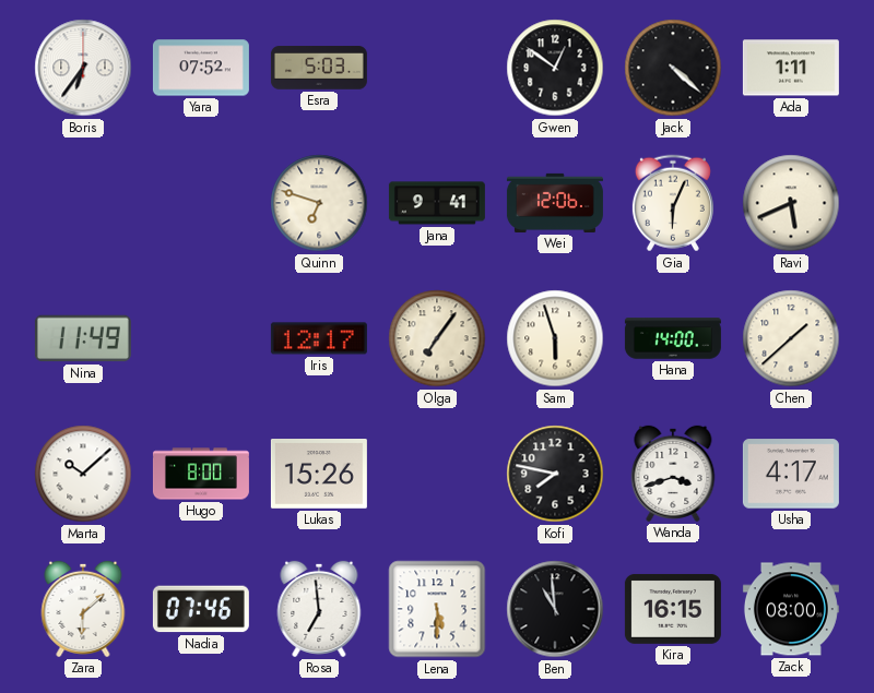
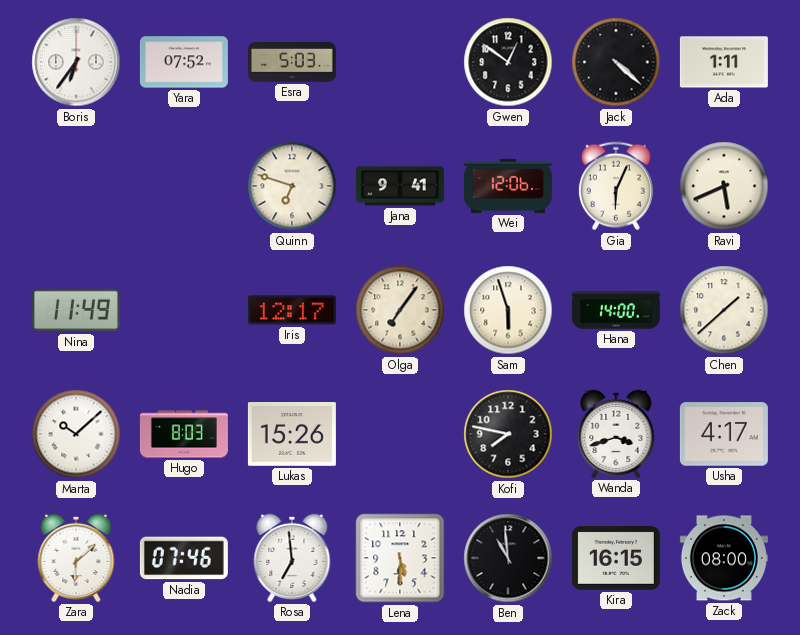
Hugo: 8:00 -> 8:03 (184, 434)
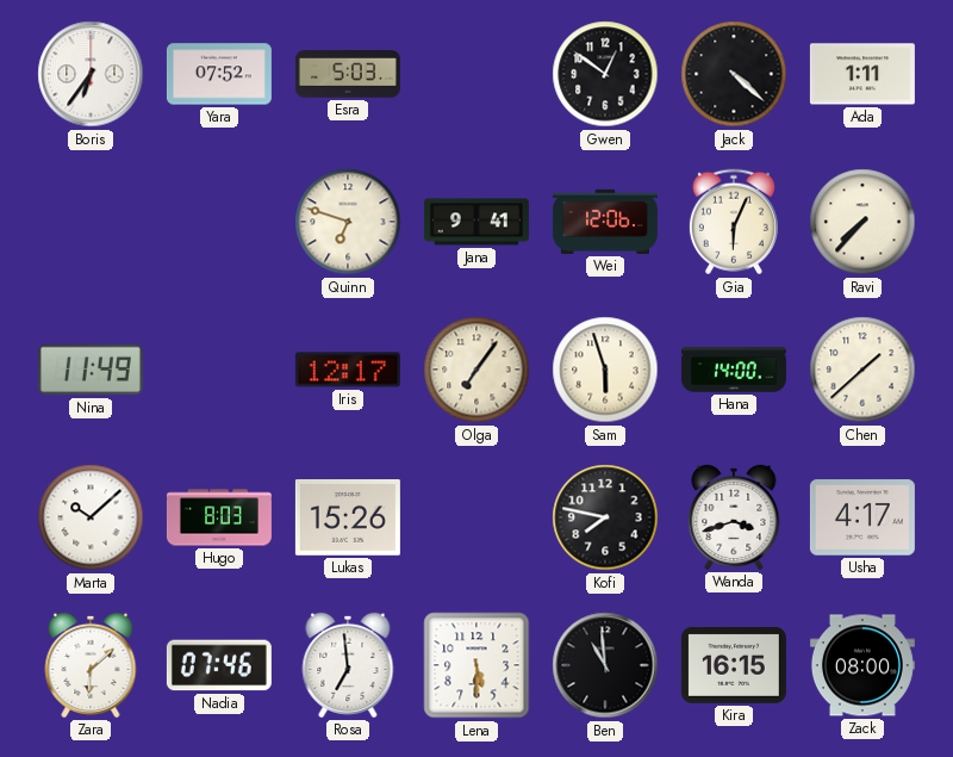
Ravi: 5:41 -> 7:37 (862, 222)
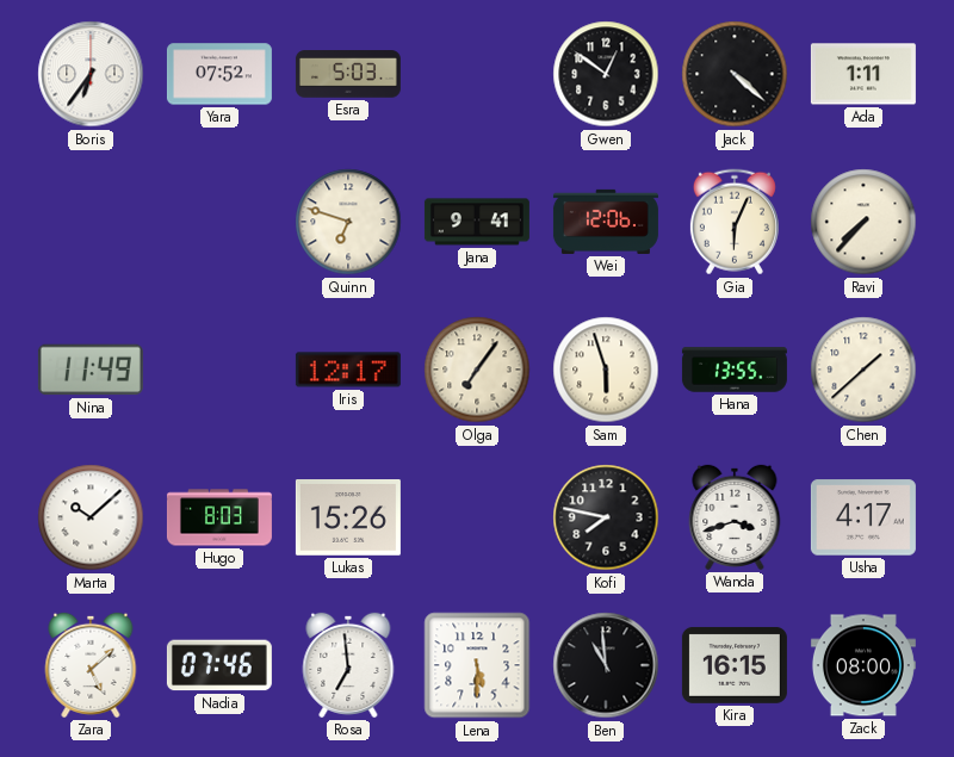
Hana: 14:00 -> 13:55 (735, 370)
Zara: 6:08 -> 5:08 (91, 665)
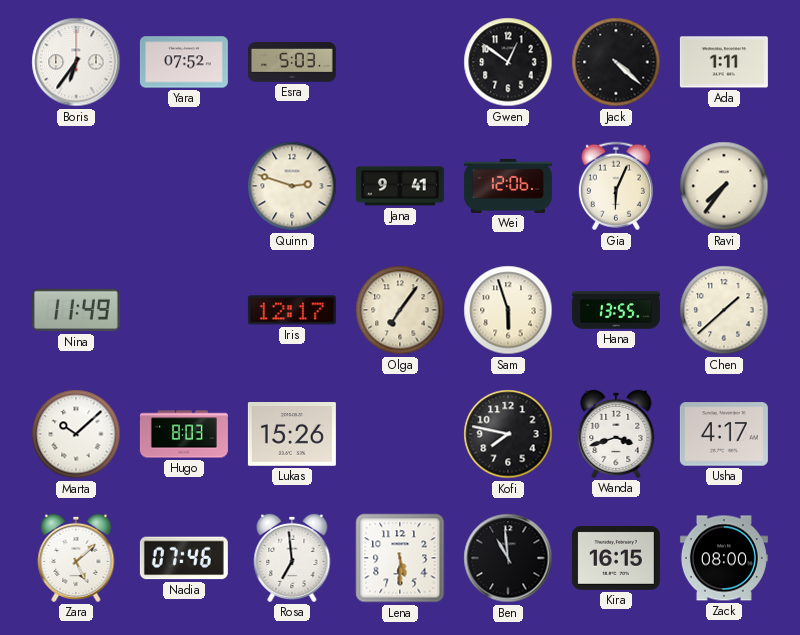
Quinn: 6:48 -> 2:48 (292, 186)
Ravi: 7:37 -> 7:36 (724, 186)
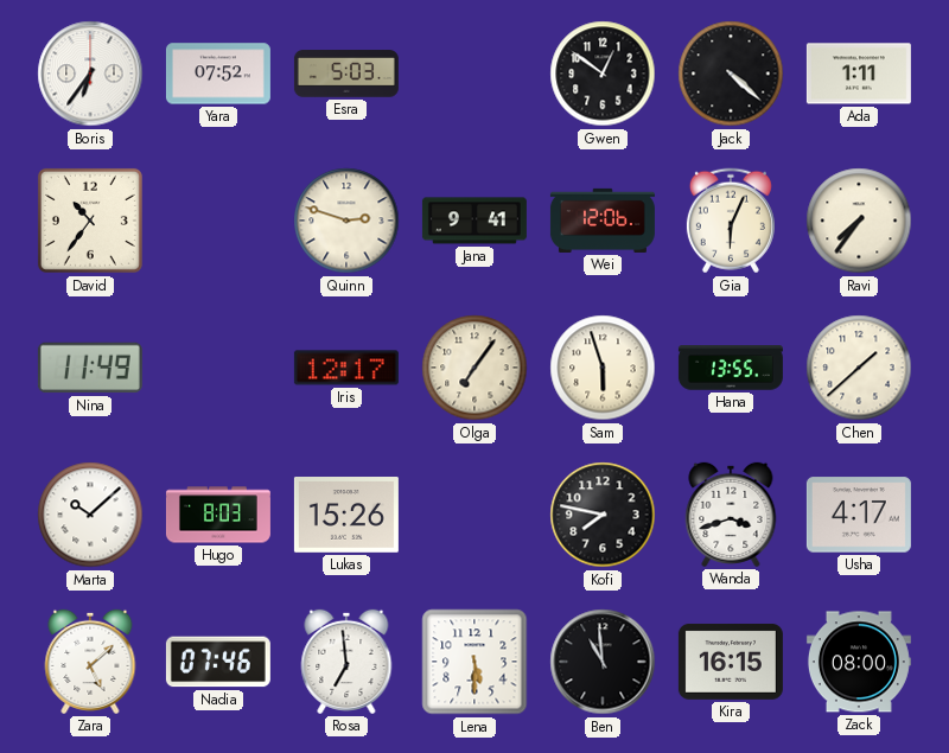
David: none -> 10:36 (90, 221)
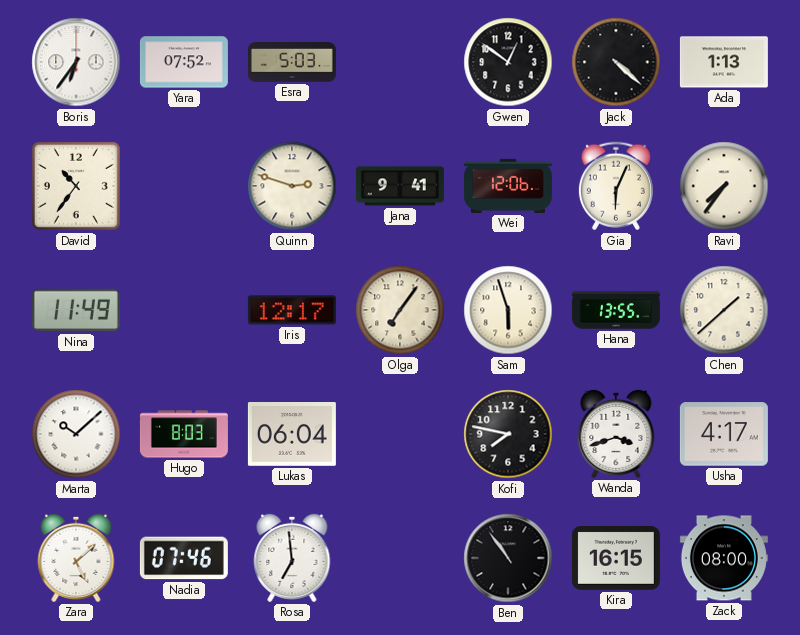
Ada: 1:11 -> 1:13 (724, 62)
Lukas: 15:26 -> 06:04 (292, 435)
Lena: 5:30 -> none (474, 662)
Ben: 10:59 -> 10:54 (508, 558)
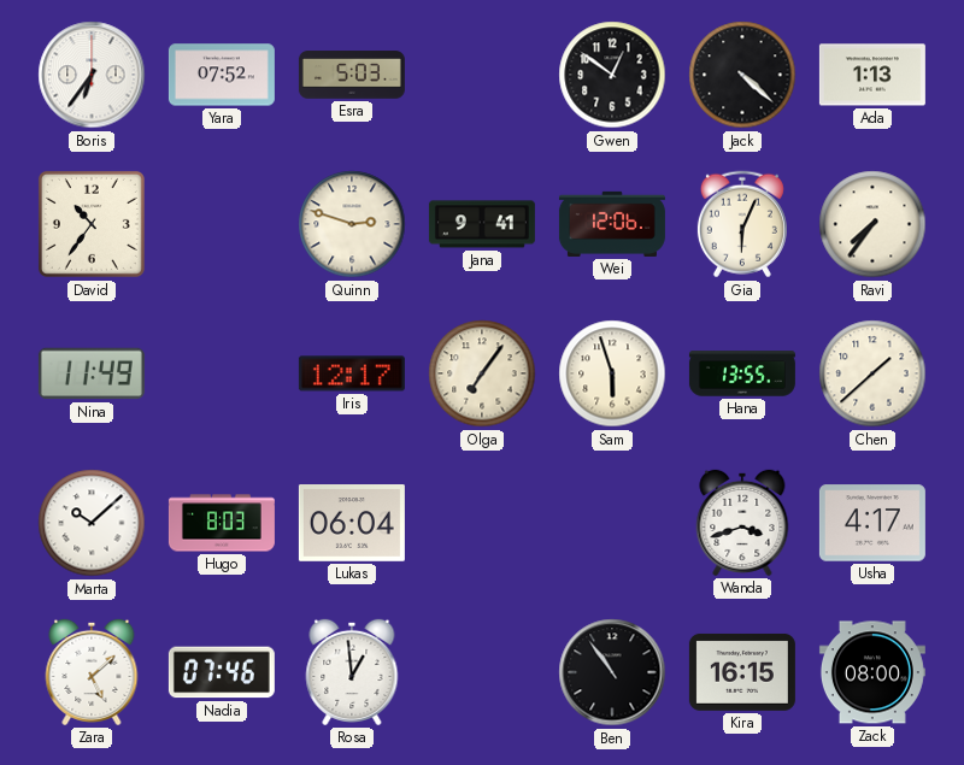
Kofi: 7:47 -> none (508, 434)
Rosa: 6:59 -> 12:59 (352, 672)
